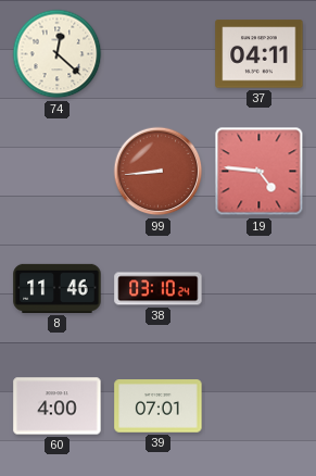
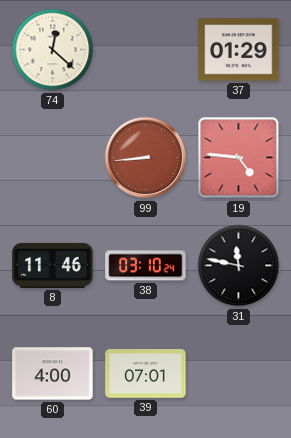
37: 04:11 -> 01:29 (239, 50)
31: none -> 11:47 (239, 266)
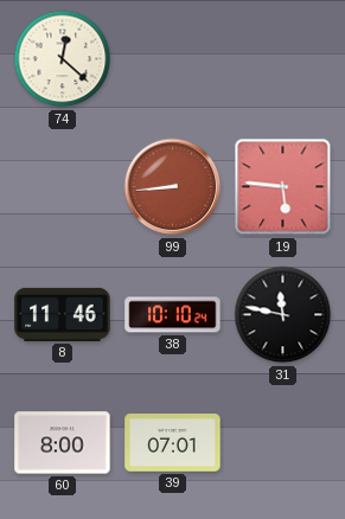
37: 01:29 -> none (239, 50)
19: 4:46 -> 5:46 (283, 187)
38: 03:10 -> 10:10 (173, 315)
60: 4:00 -> 8:00 (63, 443)
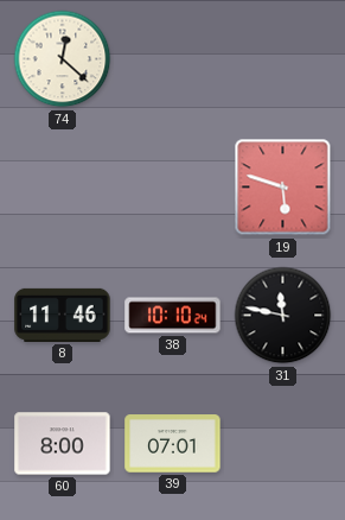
99: 8:44 -> none (173, 187)
19: 5:46 -> 5:48 (283, 188)
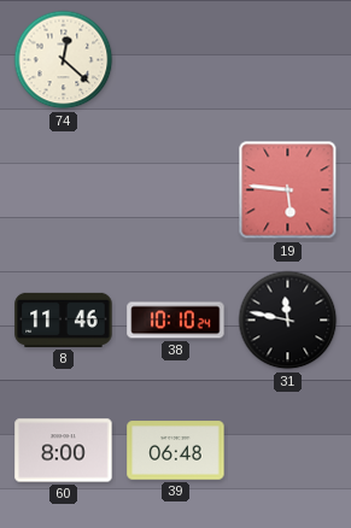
19: 5:48 -> 5:46 (288, 190)
39: 07:01 -> 06:48 (176, 451)
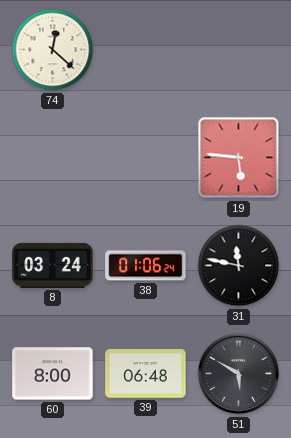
8: 11:46 -> 03:24 (53, 265)
38: 10:10 -> 01:06 (146, 266)
51: none -> 5:50 (239, 374)
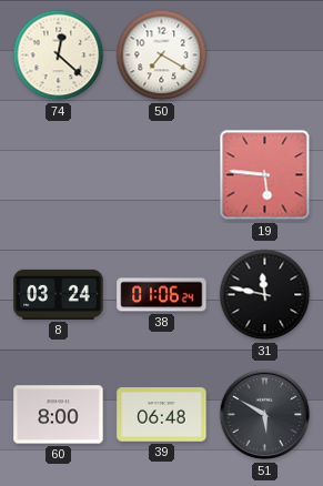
50: none -> 7:20 (162, 55)
